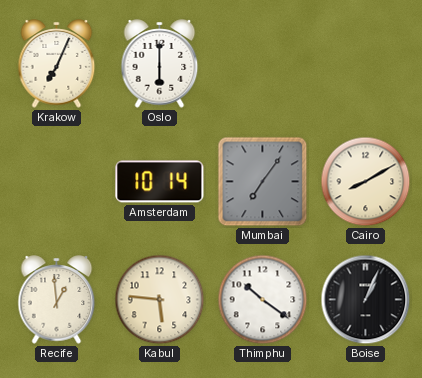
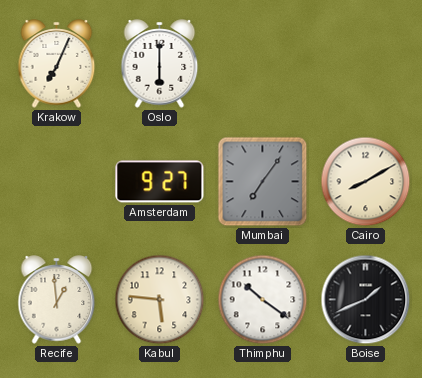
Amsterdam: 10:14 -> 9:27 (160, 182)
Boise: 1:04 -> 1:41 (366, 300)
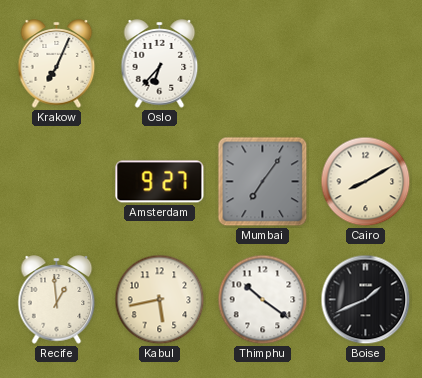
Oslo: 6:00 -> 6:37 (160, 64)
Kabul: 5:46 -> 5:43 (160, 300)
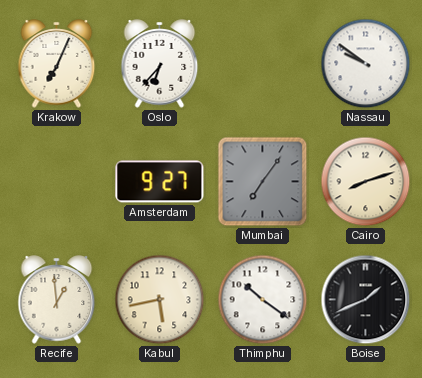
Nassau: none -> 9:51 (366, 64)
Cairo: 8:10 -> 8:12 (366, 182)
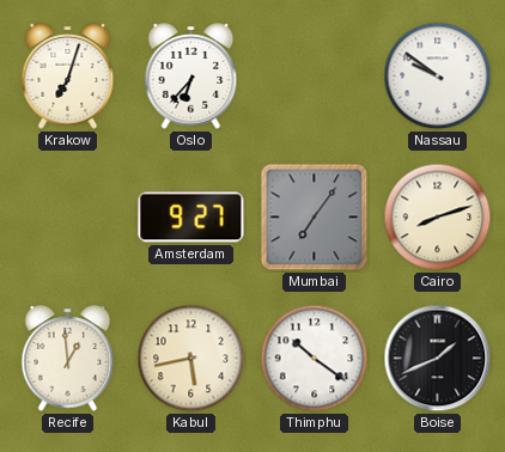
Krakow: 7:04 -> 7:03 (68, 77)
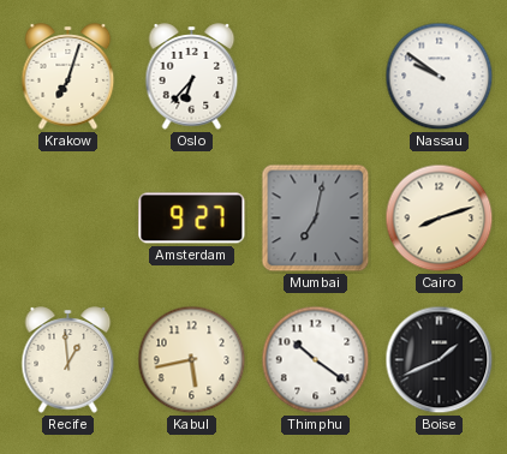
Mumbai: 7:06 -> 7:02 (316, 219)
